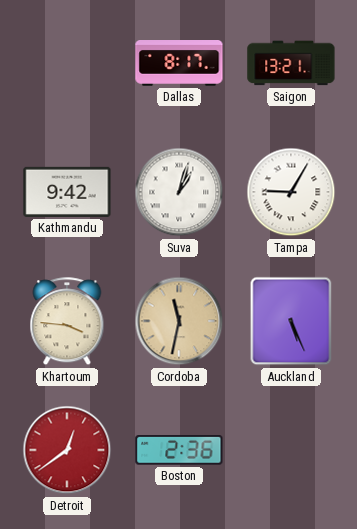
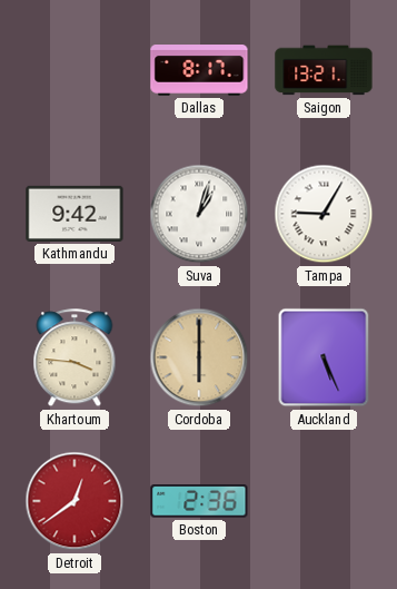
Cordoba: 11:32 -> 6:00 (199, 357)
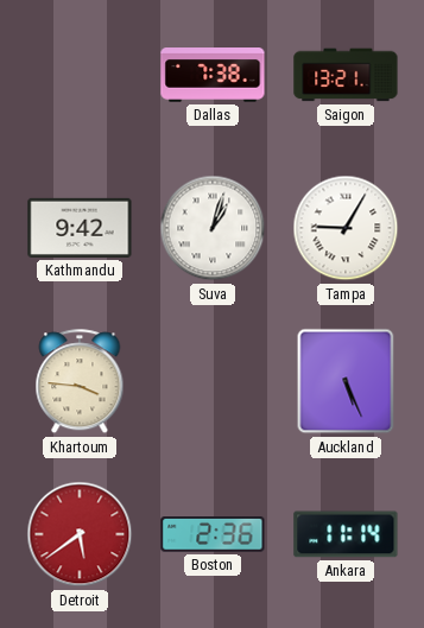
Dallas: 8:17 -> 7:38 (213, 76)
Cordoba: 6:00 -> none (199, 357)
Detroit: 12:39 -> 5:39 (80, 534)
Ankara: none -> 11:14 (346, 534)
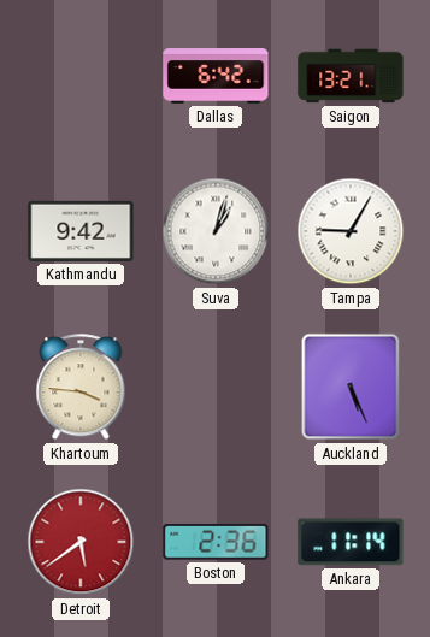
Dallas: 7:38 -> 6:42 (216, 77)
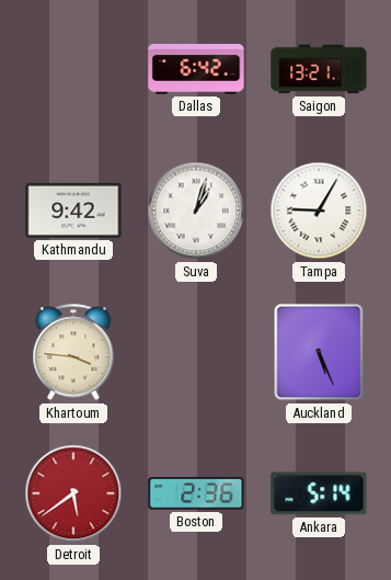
Ankara: 11:14 -> 5:14 (319, 493)
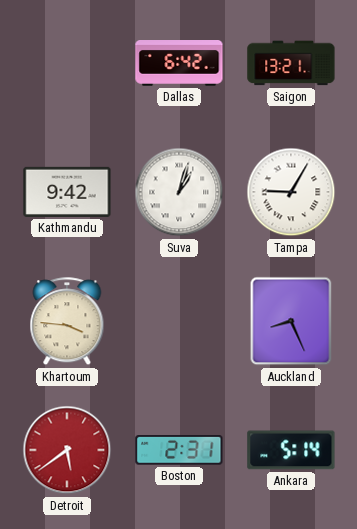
Auckland: 5:26 -> 8:26 (291, 321)
Boston: 2:36 -> 2:31 (179, 451)
